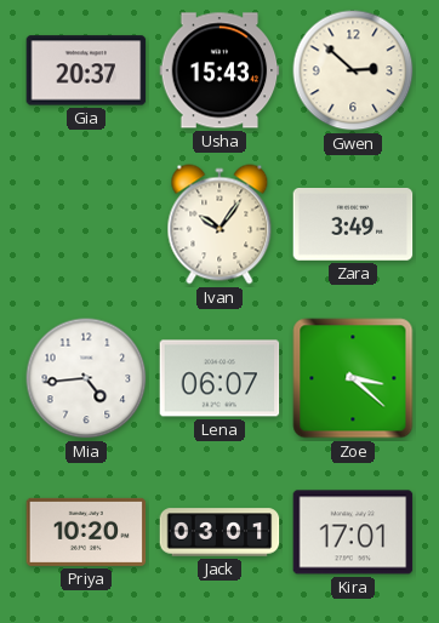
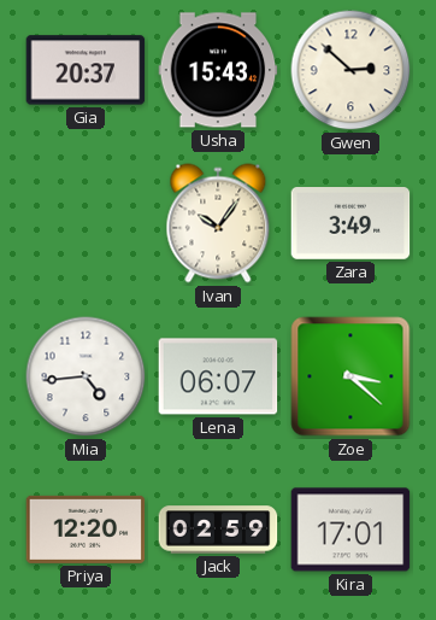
Priya: 10:20 -> 12:20 (86, 530)
Jack: 03:01 -> 02:59 (218, 530)
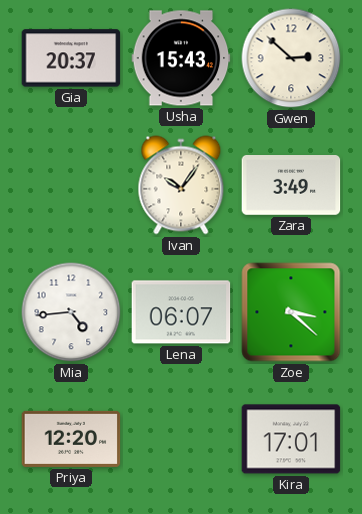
Jack: 02:59 -> none (218, 530)
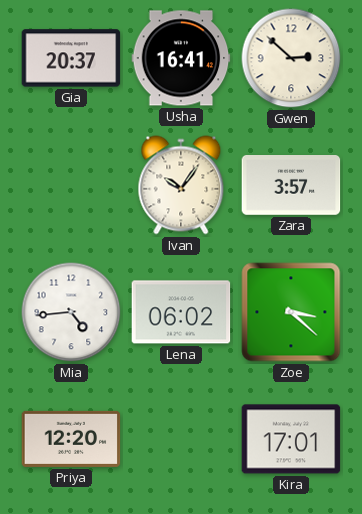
Usha: 15:43 -> 16:41 (181, 58)
Zara: 3:49 -> 3:57 (291, 186)
Lena: 06:07 -> 06:02 (181, 312)
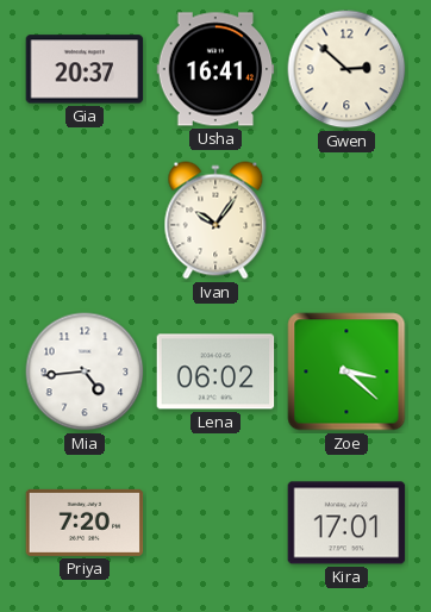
Zara: 3:57 -> none (291, 186)
Priya: 12:20 -> 7:20 (85, 523)
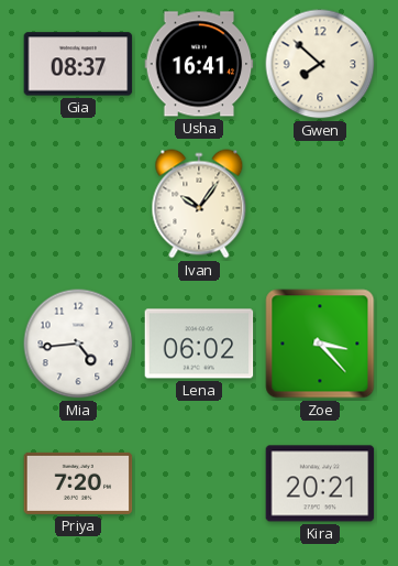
Gia: 20:37 -> 08:37 (78, 64)
Gwen: 2:52 -> 7:52 (320, 64)
Zoe: 3:22 -> 3:23 (320, 344)
Kira: 17:01 -> 20:21 (320, 483)
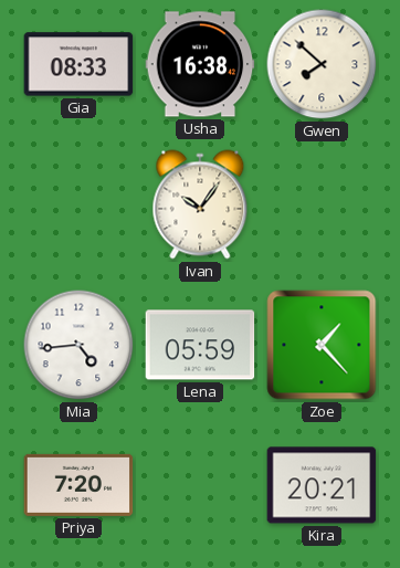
Gia: 08:37 -> 08:33 (78, 64)
Usha: 16:41 -> 16:38 (200, 64)
Lena: 06:02 -> 05:59 (200, 345)
Zoe: 3:23 -> 1:23 (322, 345)
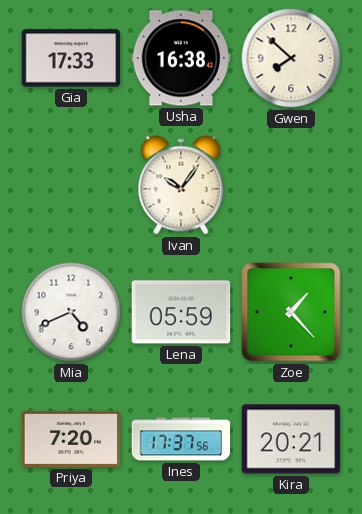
Gia: 08:33 -> 17:33 (71, 58)
Mia: 4:44 -> 4:41 (71, 312)
Ines: none -> 17:37 (181, 439)
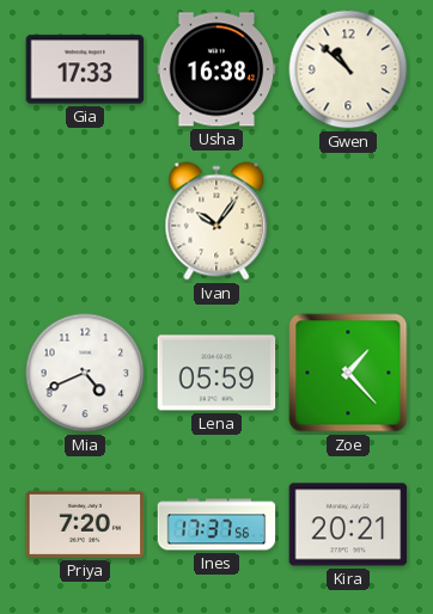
Gwen: 7:52 -> 10:52 (348, 69)
